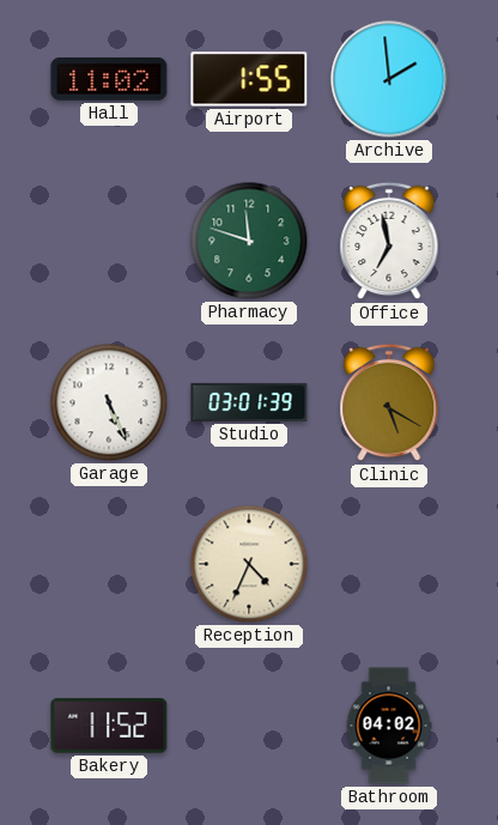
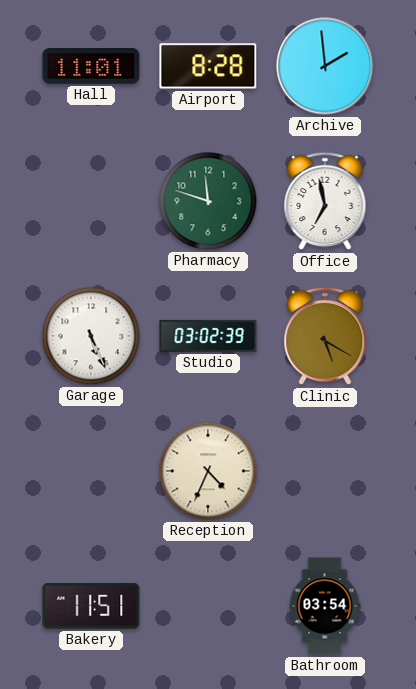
Hall: 11:02 -> 11:01 (91, 67)
Airport: 1:55 -> 8:28 (208, 66)
Studio: 03:01 -> 03:02 (208, 336)
Bakery: 11:52 -> 11:51 (91, 606)
Bathroom: 04:02 -> 03:54 (325, 606)
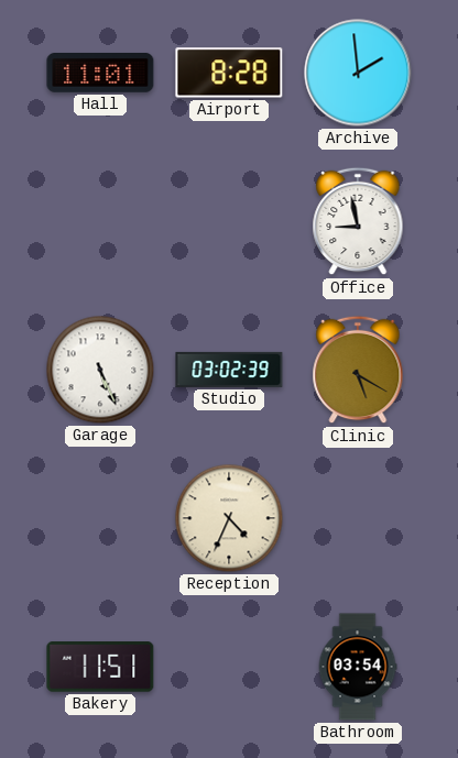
Pharmacy: 11:48 -> none (208, 201)
Office: 6:58 -> 8:58 (358, 221)
